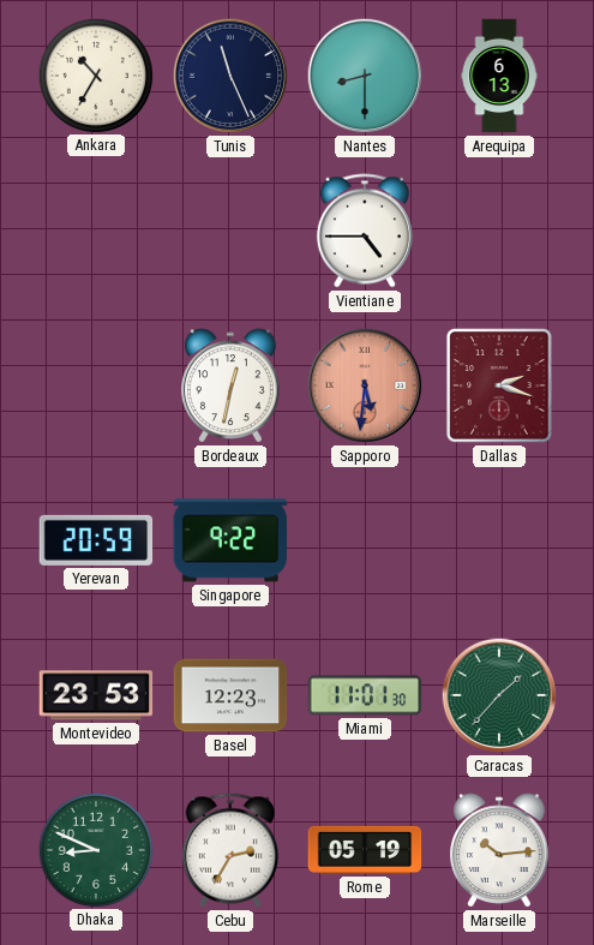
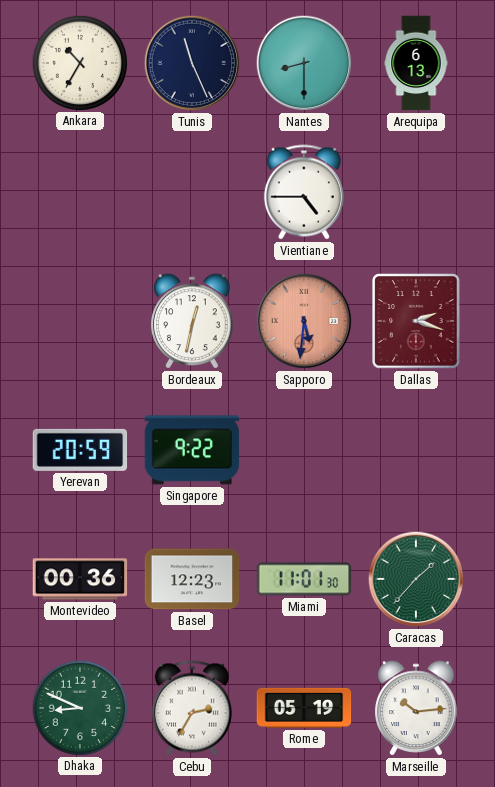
Montevideo: 23:53 -> 00:36 (80, 579)
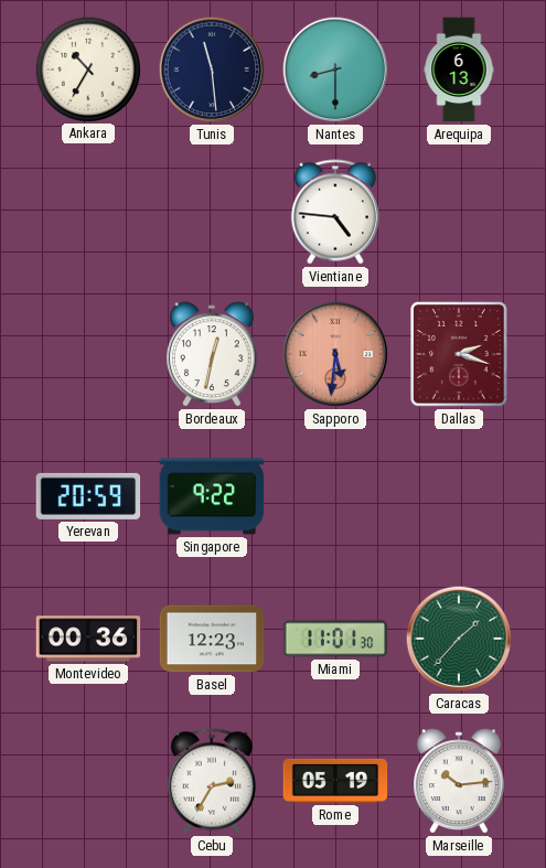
Tunis: 11:26 -> 11:29 (212, 69)
Vientiane: 4:45 -> 4:46 (335, 212)
Dhaka: 8:49 -> none (79, 707)
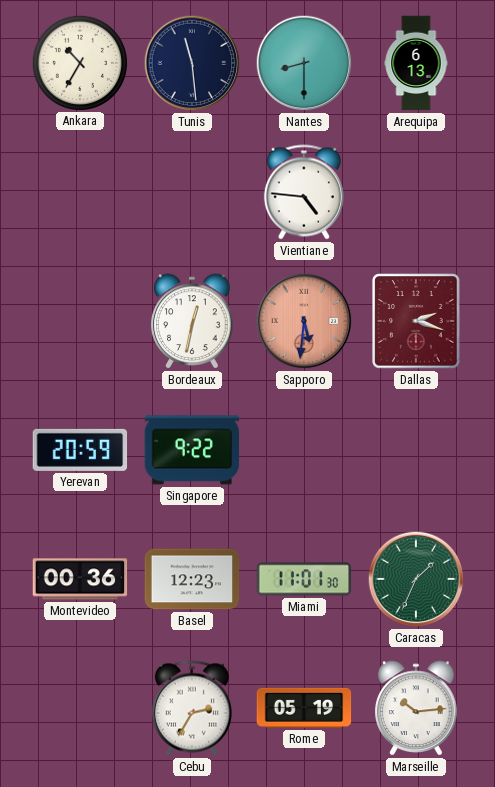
Caracas: 1:37 -> 1:34 (416, 579)
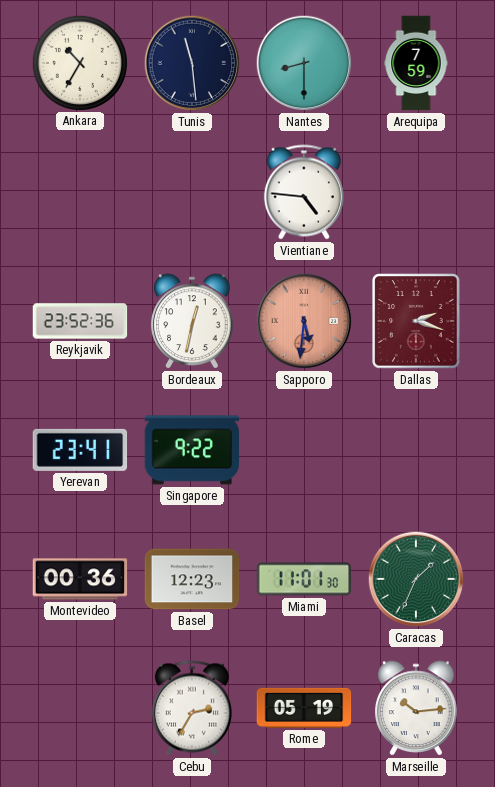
Arequipa: 6:13 -> 7:59 (416, 63)
Reykjavik: none -> 23:52 (80, 321)
Yerevan: 20:59 -> 23:41 (80, 450)
